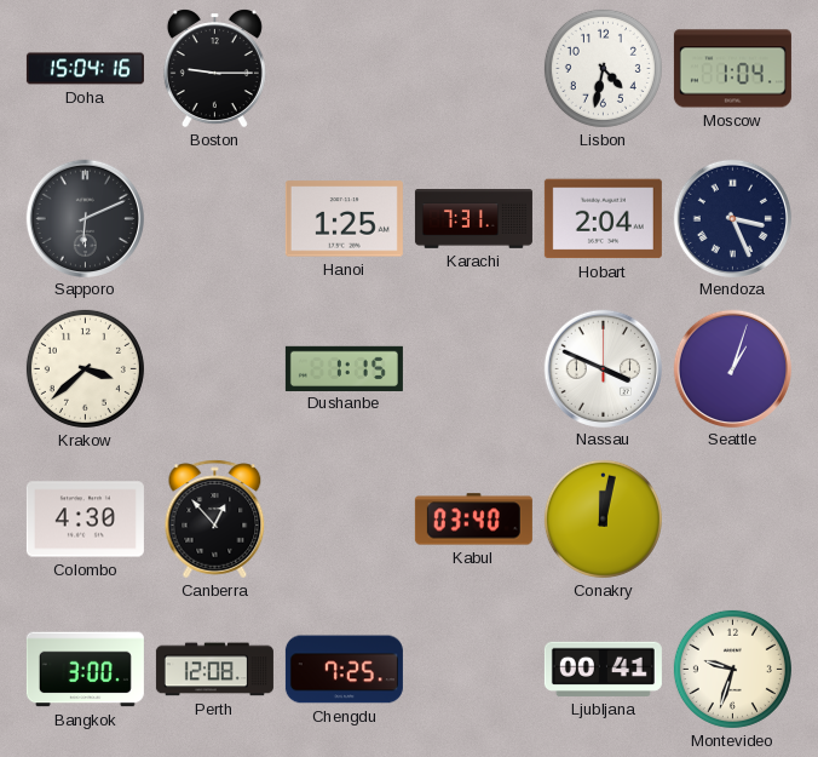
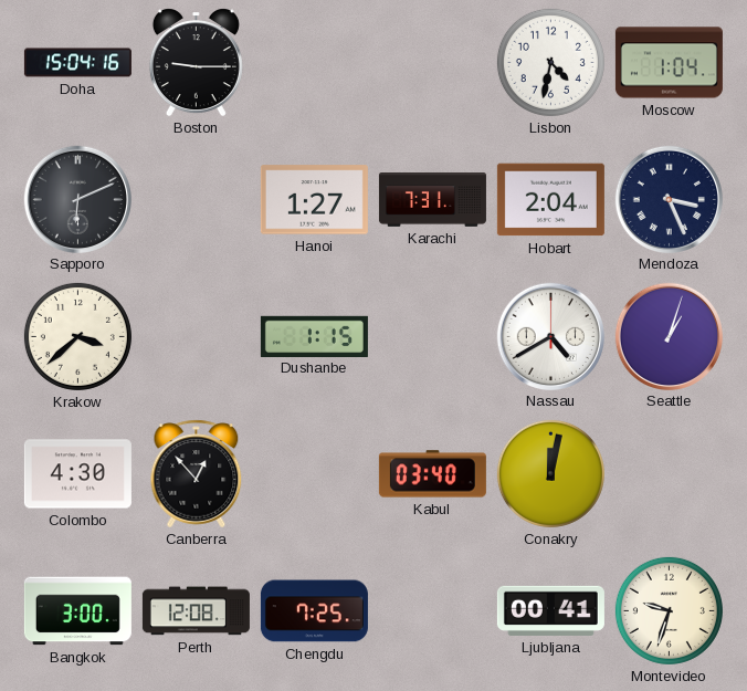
Hanoi: 1:25 -> 1:27 (314, 200)
Nassau: 3:49 -> 4:40 (550, 336)
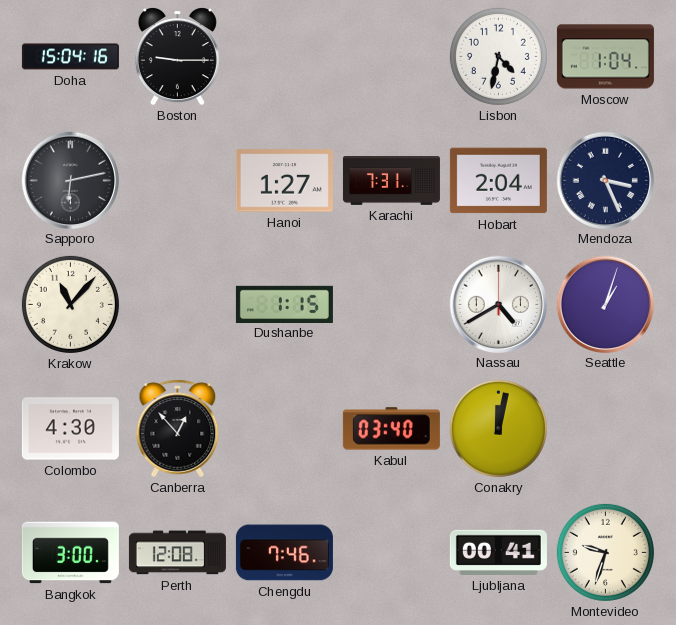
Sapporo: 6:11 -> 6:13 (70, 180)
Krakow: 3:38 -> 11:07 (70, 304)
Chengdu: 7:25 -> 7:46 (284, 553)
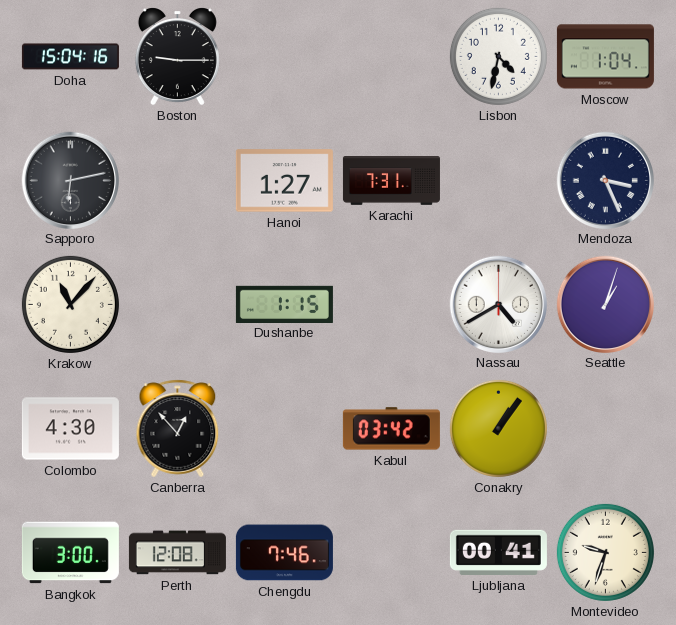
Hobart: 2:04 -> none (498, 181)
Kabul: 03:40 -> 03:42 (391, 429)
Conakry: 12:02 -> 1:06 (498, 428)
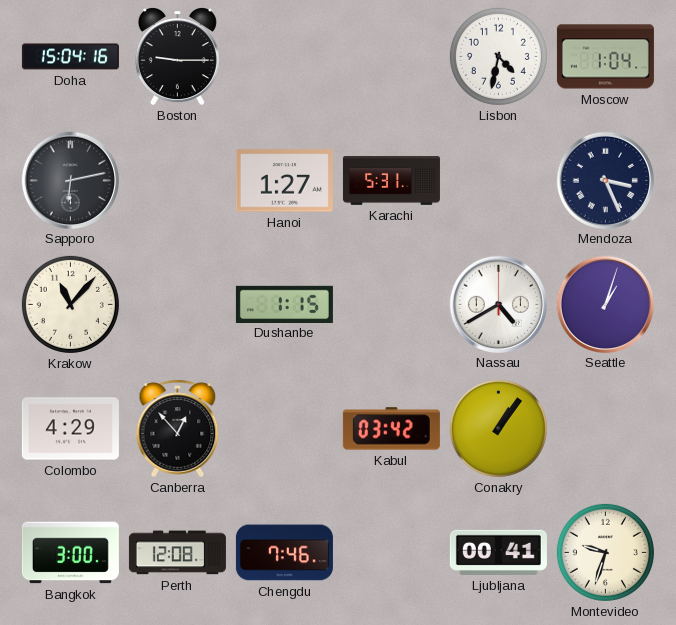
Karachi: 7:31 -> 5:31 (391, 181)
Colombo: 4:30 -> 4:29 (70, 429)
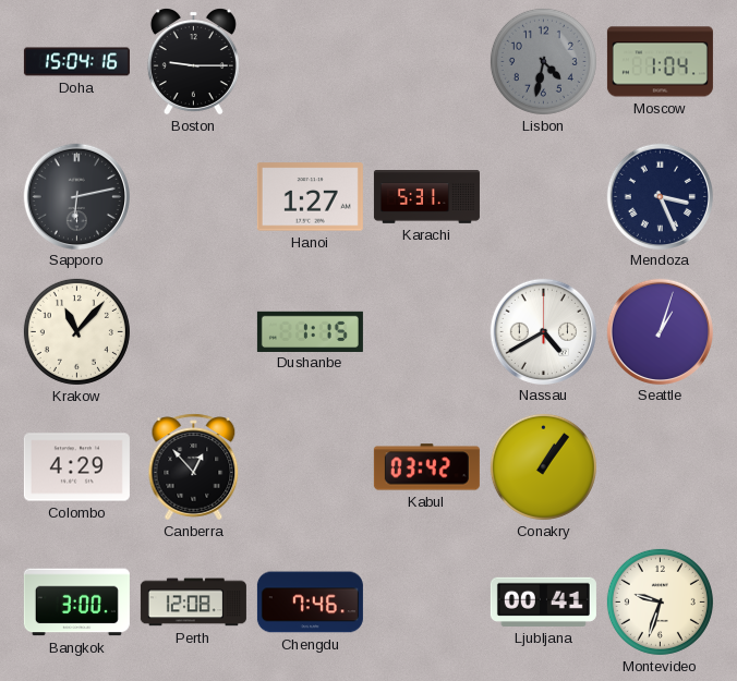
Lisbon dial: white -> grey (543, 61)
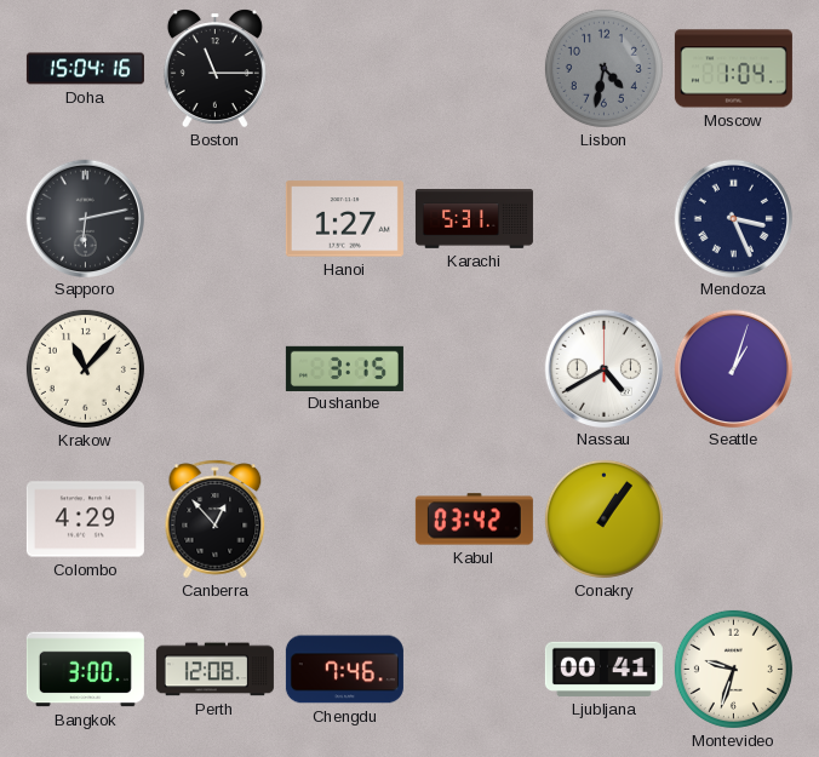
Boston: 9:15 -> 11:15 (214, 69)
Dushanbe: 1:15 -> 3:15 (344, 368)
